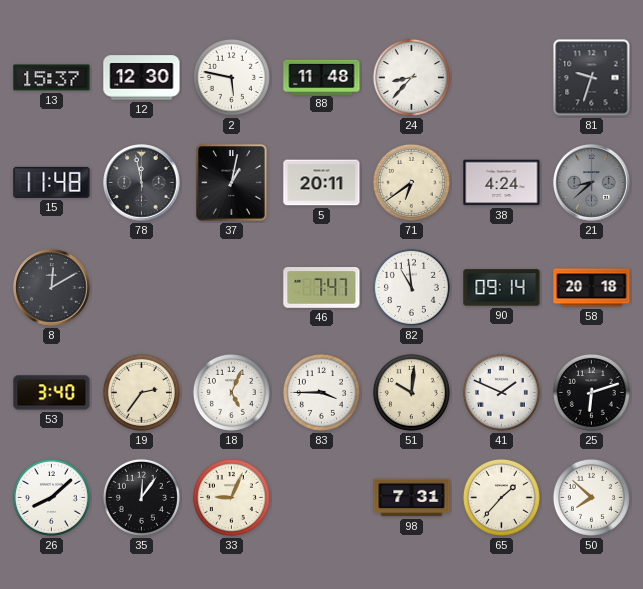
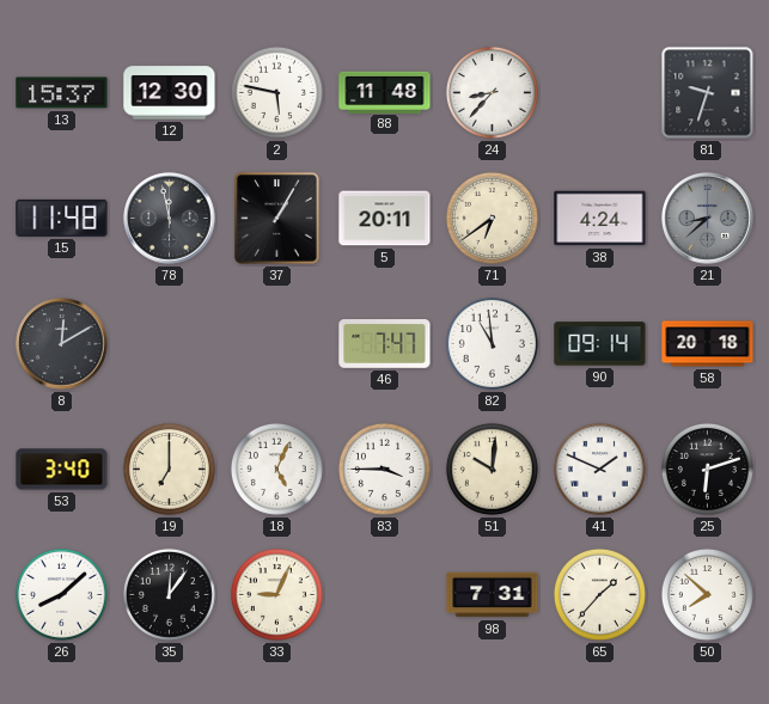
37: 1:02 -> 1:05 (277, 219)
19: 2:36 -> 7:00 (169, 469)
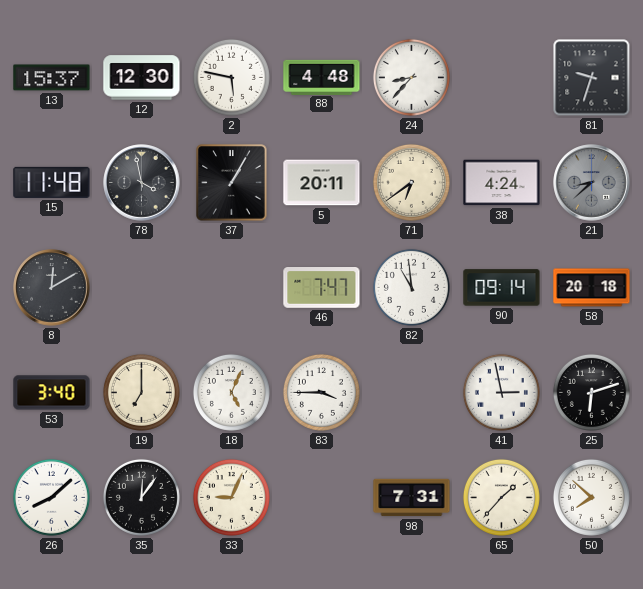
88: 11:48 -> 4:48 (322, 77)
78: 11:58 -> 3:58 (142, 183)
51: 10:01 -> none (492, 469)
41: 1:49 -> 2:58 (501, 392)
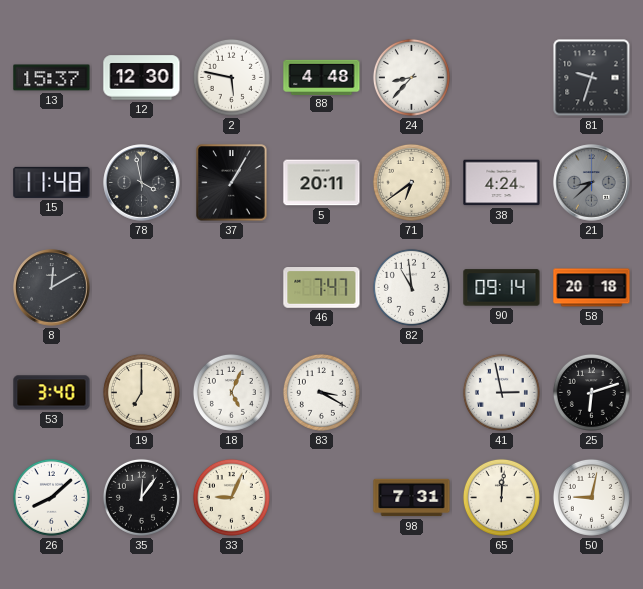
83: 3:45 -> 3:20 (321, 392)
65: 1:37 -> 12:01 (501, 497)
50: 7:52 -> 9:02 (591, 497)
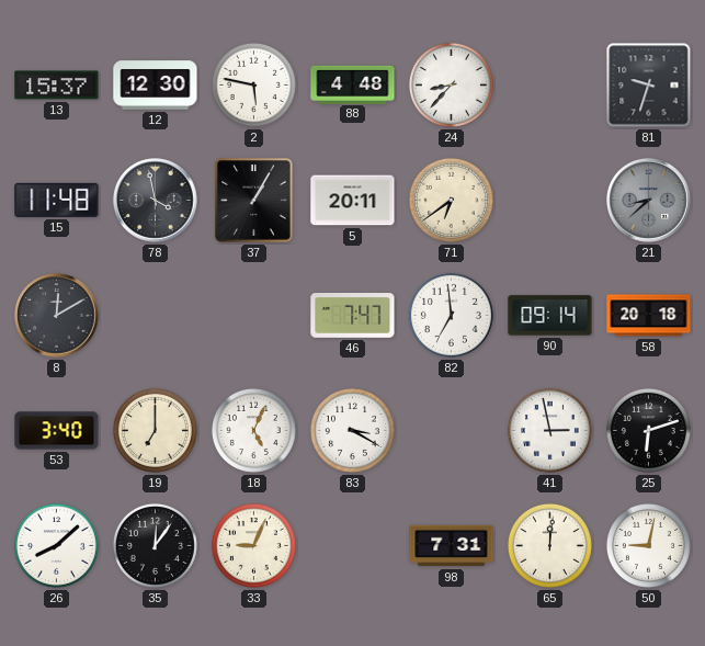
38: 4:24 -> none (502, 183)
82: 10:59 -> 6:59 (451, 315)
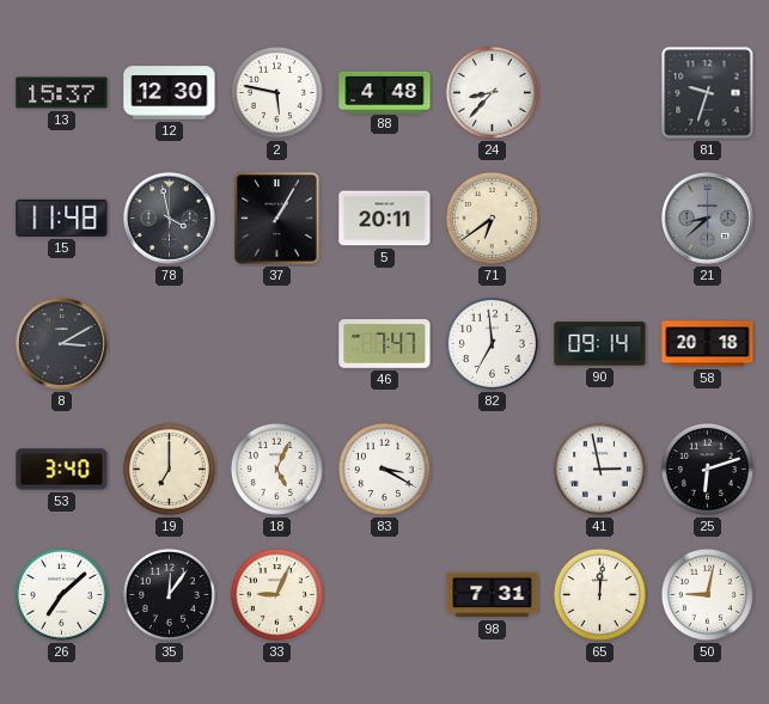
8: 12:10 -> 3:10 (62, 344)
26: 8:08 -> 7:08 (61, 594)
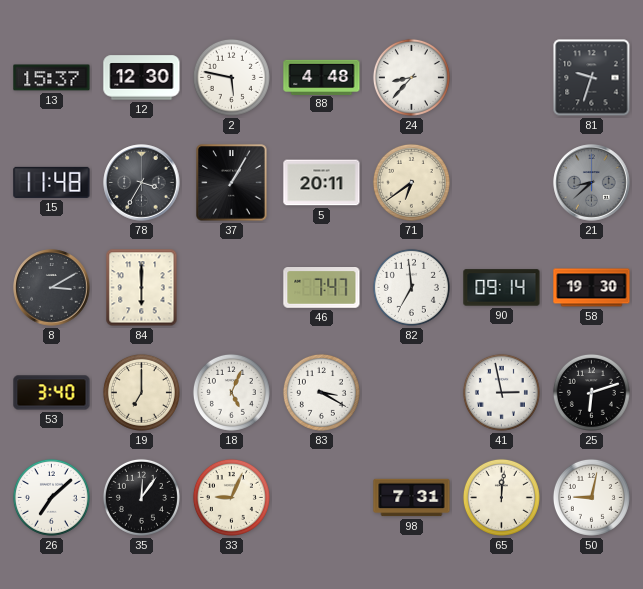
78: 3:58 -> 3:35 (142, 183)
84: none -> 6:00 (142, 288)
58: 20:18 -> 19:30 (592, 288)
